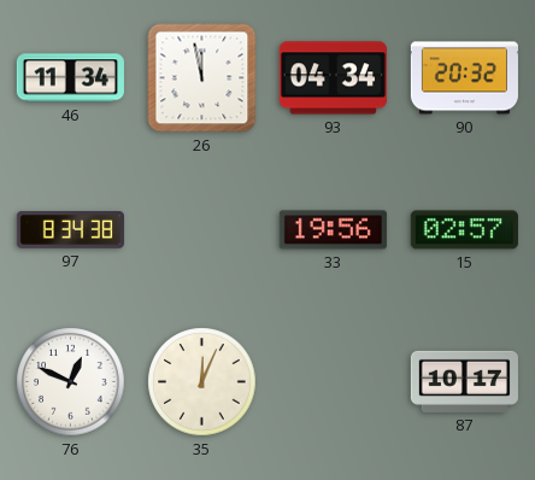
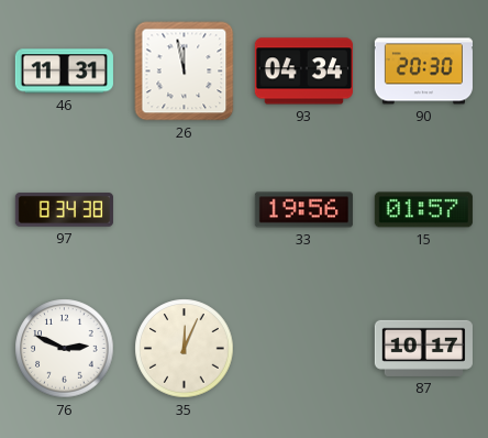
46: 11:34 -> 11:31 (64, 72)
90: 20:32 -> 20:30 (423, 72)
15: 02:57 -> 01:57 (423, 210)
76: 12:49 -> 2:49 (65, 349)
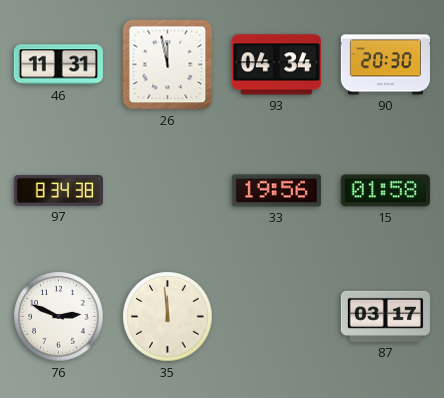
15: 01:57 -> 01:58 (385, 191)
35: 12:04 -> 11:59 (168, 317)
87: 10:17 -> 03:17 (385, 316)
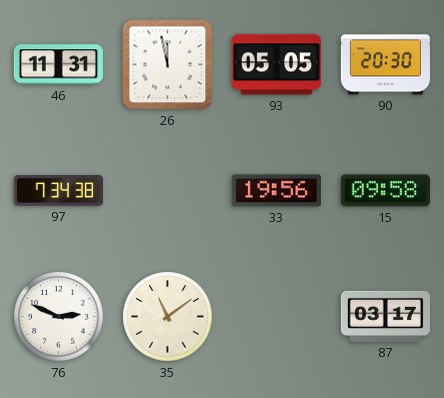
93: 04:34 -> 05:05 (276, 65)
97: 8:34 -> 7:34 (58, 191)
15: 01:58 -> 09:58 (385, 191)
35: 11:59 -> 11:09 (168, 317)
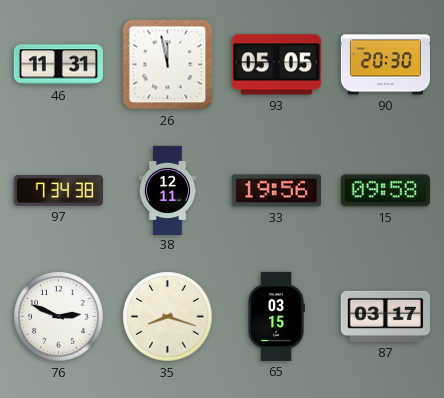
38: none -> 12:11 (168, 190)
35: 11:09 -> 8:18 (168, 317)
65: none -> 03:15 (276, 316)
